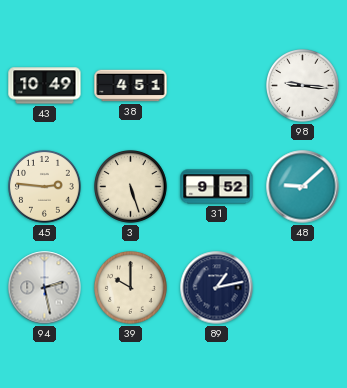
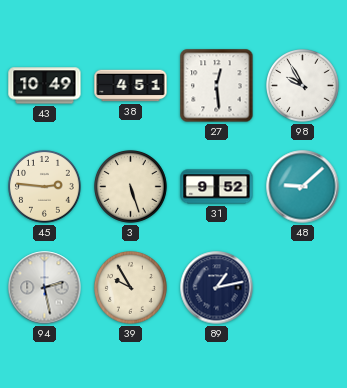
27: none -> 12:29 (217, 86)
98: 9:16 -> 9:55 (303, 86)
39: 10:00 -> 9:55 (131, 288)
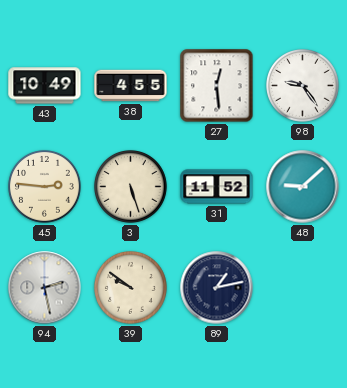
38: 4:51 -> 4:55 (131, 86)
98: 9:55 -> 9:24 (303, 86)
31: 9:52 -> 11:52 (217, 187)
39: 9:55 -> 9:51 (131, 288)
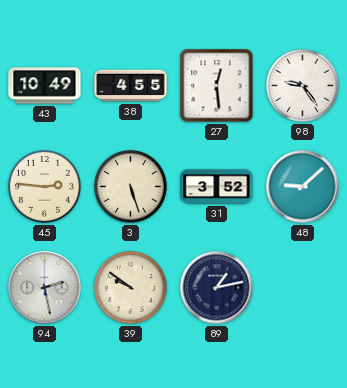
31: 11:52 -> 3:52 (217, 187)
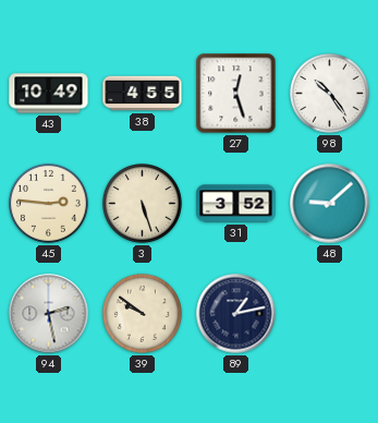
27: 12:29 -> 12:27 (236, 94)
98: 9:24 -> 10:24 (330, 94)
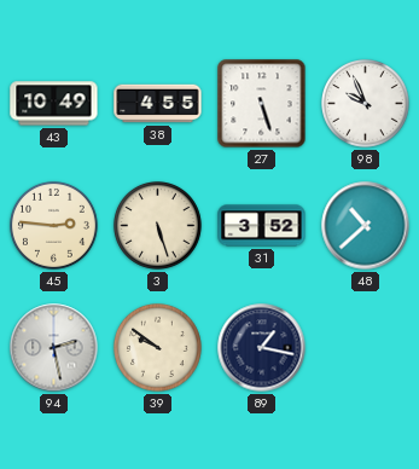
27: 12:27 -> 5:27 (262, 104)
98: 10:24 -> 9:56 (366, 104)
48: 9:08 -> 10:38 (366, 226)
89: 1:13 -> 1:17 (262, 348)
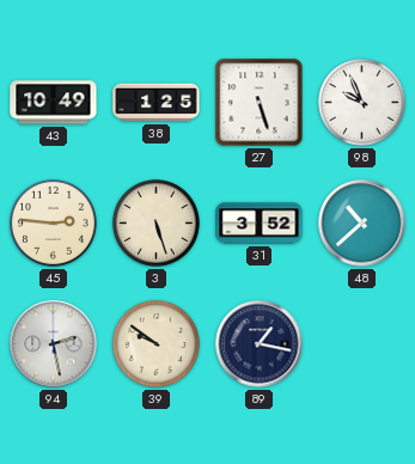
38: 4:55 -> 1:25 (157, 103)
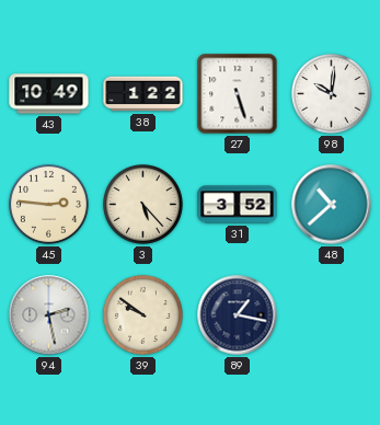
38: 1:25 -> 1:22 (143, 94)
98: 9:56 -> 10:01 (332, 94)
3: 5:27 -> 5:23 (143, 205)
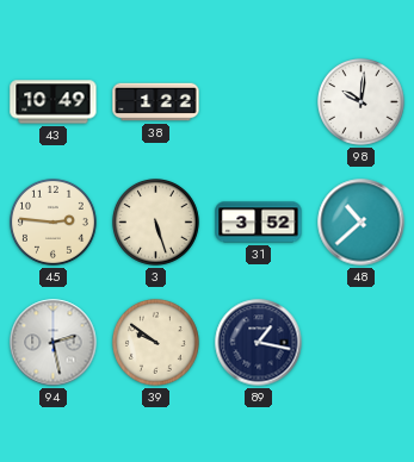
27: 5:27 -> none (238, 94)
3: 5:23 -> 5:27 (156, 223)
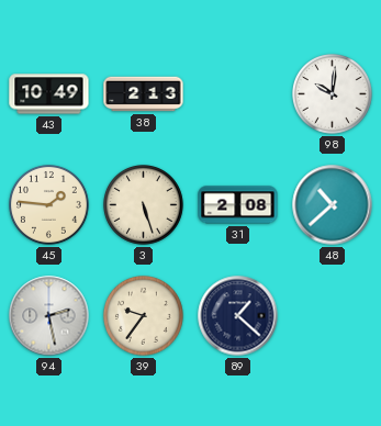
38: 1:22 -> 2:13 (144, 94)
45: 2:46 -> 1:46 (49, 205)
31: 3:52 -> 2:08 (238, 205)
39: 9:51 -> 9:36 (144, 316)
89: 1:17 -> 1:22 (238, 316)
